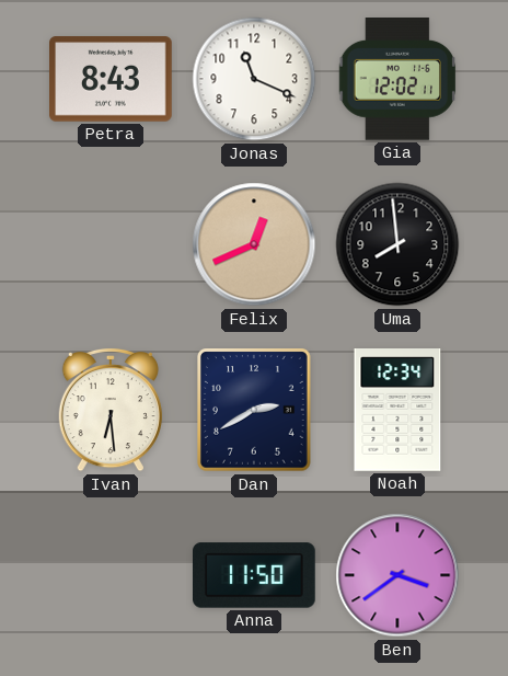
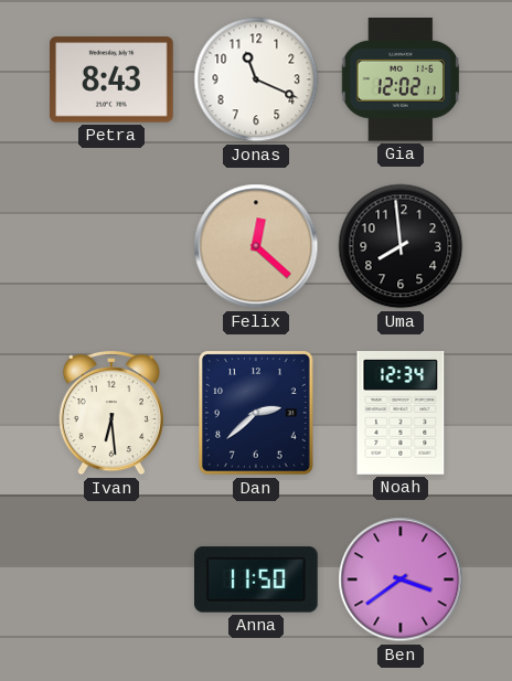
Felix: 12:41 -> 12:22 (256, 246)
Dan: 2:40 -> 2:38 (257, 413)
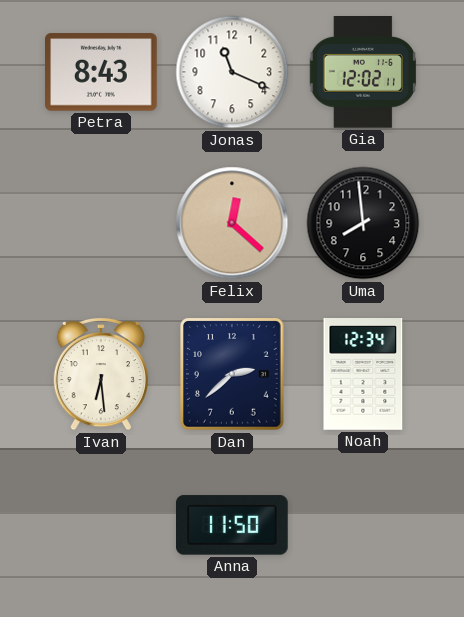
Ben: 3:39 -> none (401, 579)
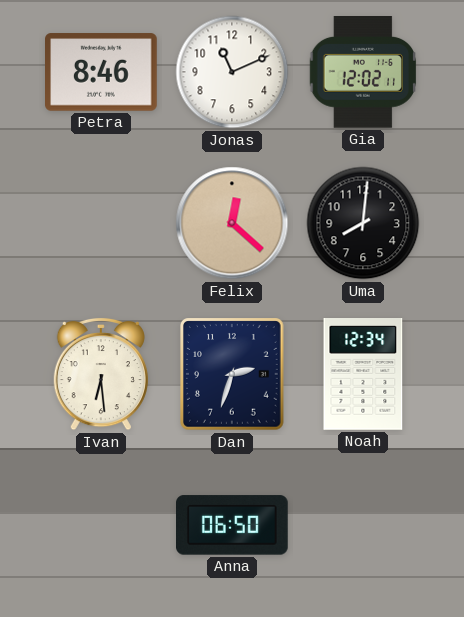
Petra: 8:43 -> 8:46 (102, 72)
Jonas: 11:19 -> 11:11 (232, 72)
Uma: 7:59 -> 8:01 (363, 223)
Dan: 2:38 -> 2:33 (233, 374)
Anna: 11:50 -> 06:50 (233, 525)
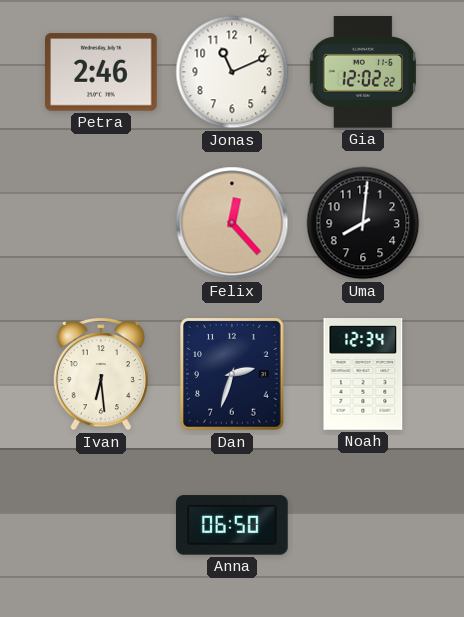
Petra: 8:46 -> 2:46 (102, 72)
Gia: 12:02:11 -> 12:02:22 (363, 73)
Felix: 12:22 -> 12:23 (232, 223)
